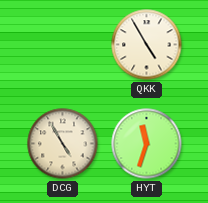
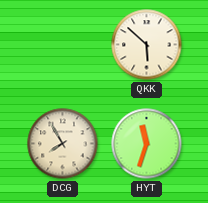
QKK: 4:55 -> 5:52 (147, 45)
DCG: 4:55 -> 7:55 (63, 144)
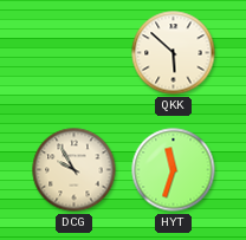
DCG: 7:55 -> 9:55 (75, 170)
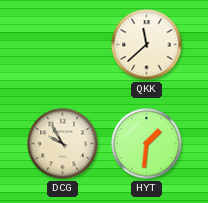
QKK: 5:52 -> 11:38 (147, 45)
HYT: 11:33 -> 1:31 (147, 144)
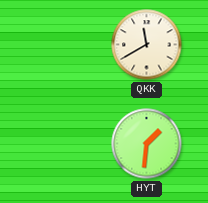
QKK: 11:38 -> 11:40 (147, 45)
DCG: 9:55 -> none (63, 144)
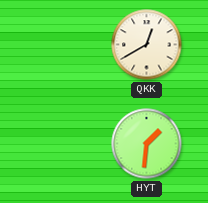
QKK: 11:40 -> 12:40 (147, 45)
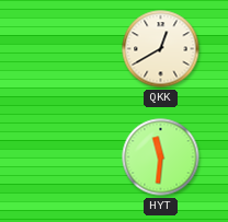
HYT: 1:31 -> 11:31 (161, 157)
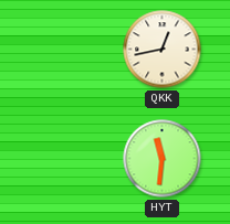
QKK: 12:40 -> 12:43 (163, 50)
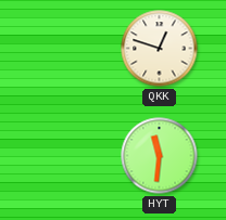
QKK: 12:43 -> 12:48 (160, 49)
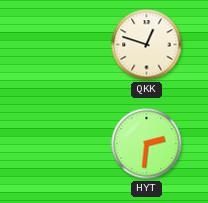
HYT: 11:31 -> 2:31 (147, 144)
